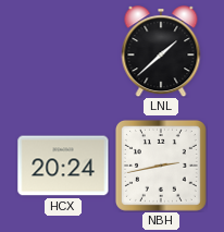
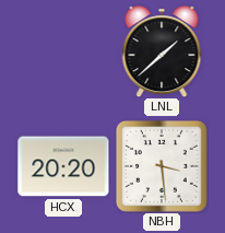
HCX: 20:24 -> 20:20 (63, 166)
NBH: 2:43 -> 3:29 (162, 166)
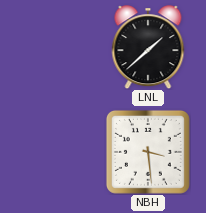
HCX: 20:20 -> none (63, 166)
